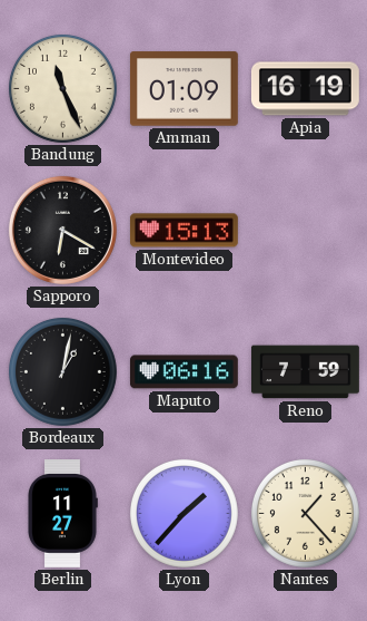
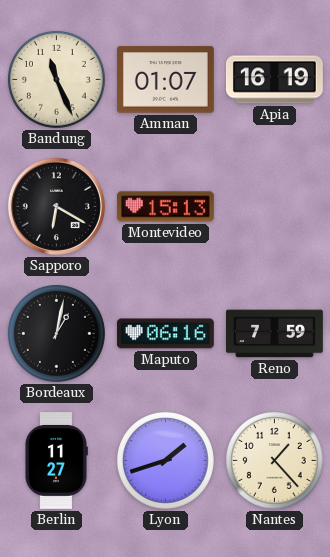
Amman: 01:09 -> 01:07 (165, 80)
Lyon: 1:37 -> 1:42 (165, 460)
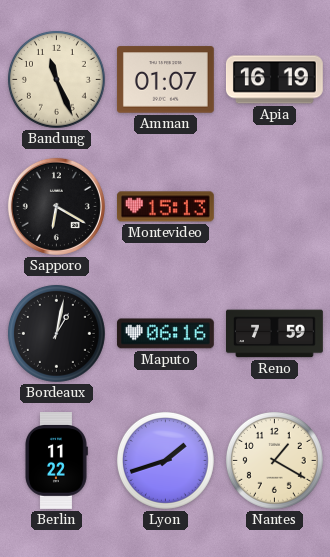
Berlin: 11:27 -> 11:22 (57, 461)
Nantes: 1:23 -> 1:20 (274, 460)
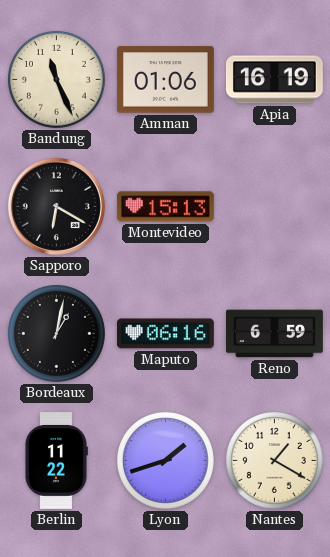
Amman: 01:07 -> 01:06 (165, 80)
Reno: 7:59 -> 6:59 (275, 334)
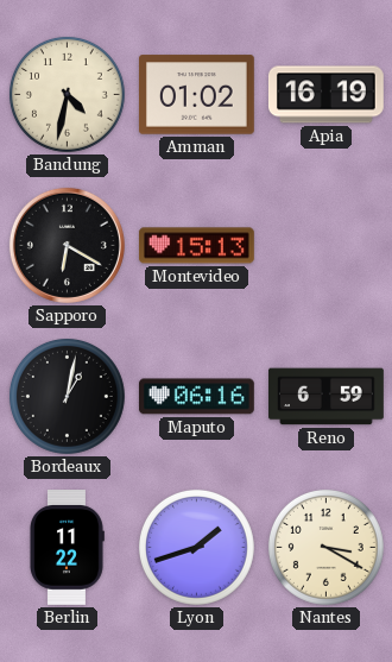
Bandung: 11:26 -> 4:32 (67, 94)
Amman: 01:06 -> 01:02 (196, 95)
Nantes: 1:20 -> 3:20 (325, 547)
